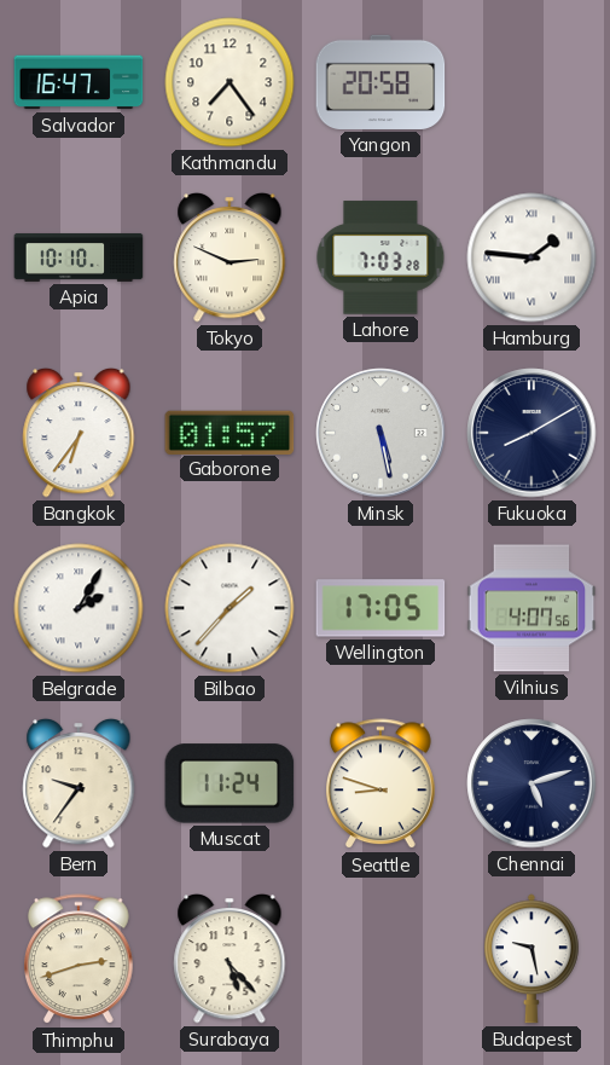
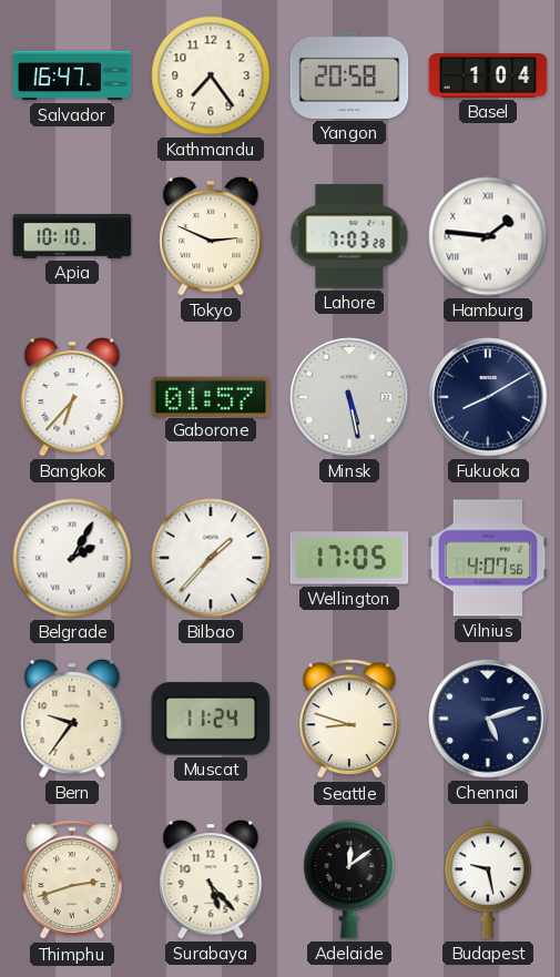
Basel: none -> 1:04 (488, 75)
Bangkok: 6:36 -> 6:37 (72, 397)
Adelaide: none -> 12:09 (349, 879)
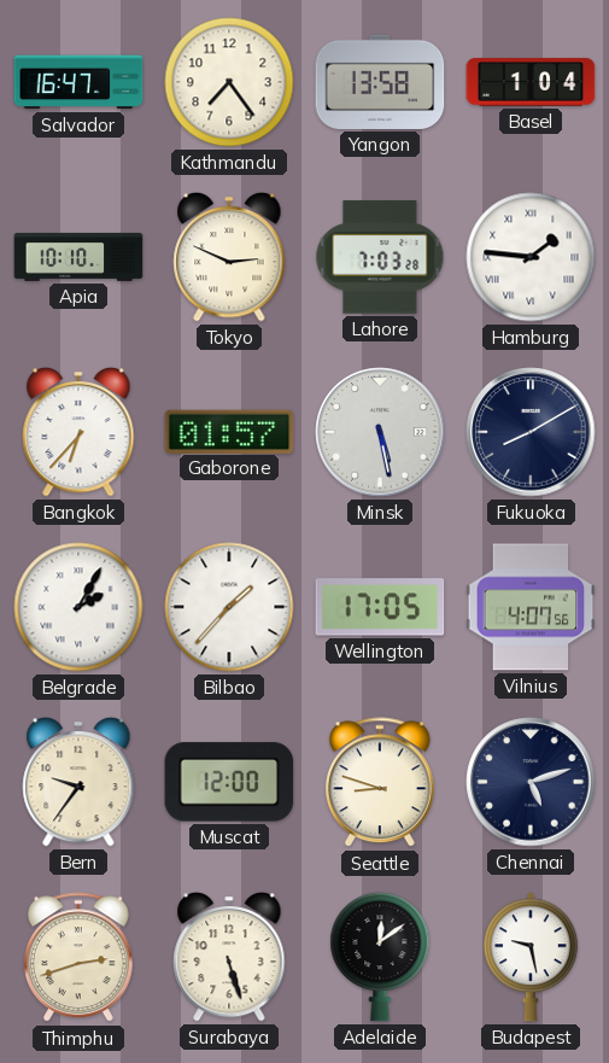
Yangon: 20:58 -> 13:58 (380, 82)
Muscat: 11:24 -> 12:00 (229, 782)
Surabaya: 5:23 -> 5:27 (229, 957)
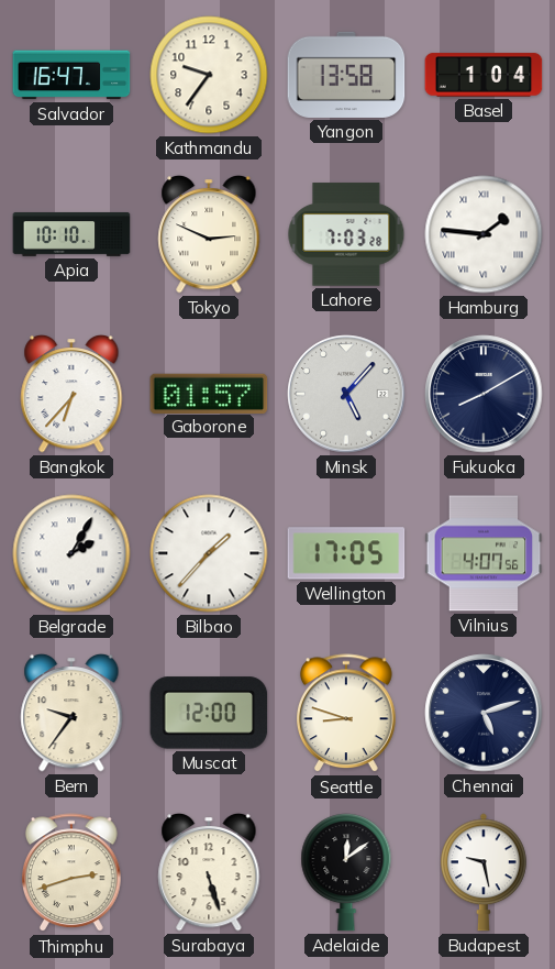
Kathmandu: 7:24 -> 9:36 (209, 75)
Minsk: 5:28 -> 5:07 (346, 394)
